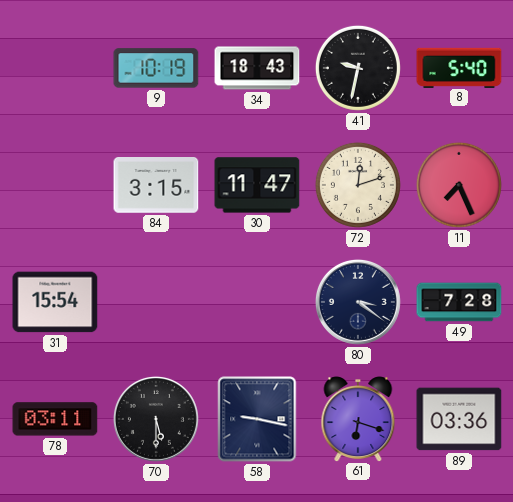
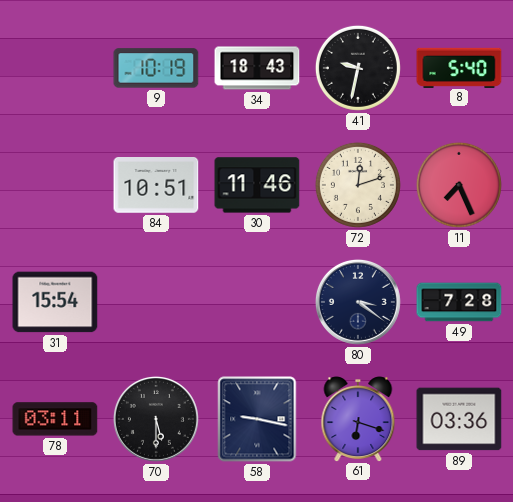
84: 3:15 -> 10:51 (156, 186)
30: 11:47 -> 11:46 (257, 185)
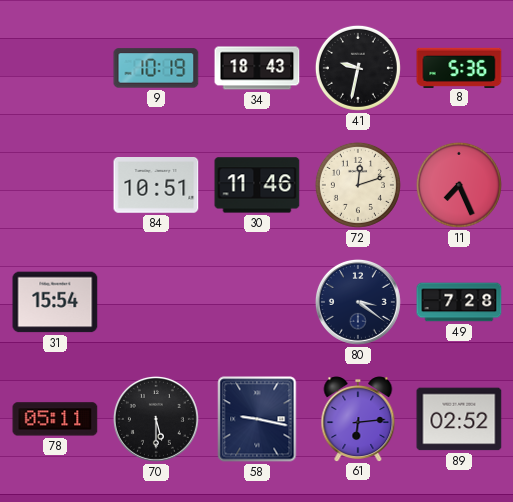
8: 5:40 -> 5:36 (459, 67)
78: 03:11 -> 05:11 (55, 419)
61: 6:18 -> 6:14 (358, 419)
89: 03:36 -> 02:52 (459, 419)
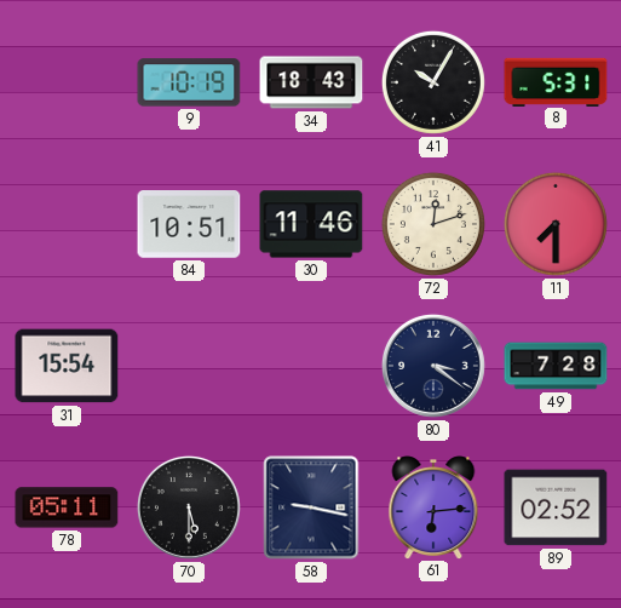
41: 9:32 -> 10:05 (433, 82)
8: 5:36 -> 5:31 (556, 81)
11: 7:26 -> 7:30 (556, 224)
